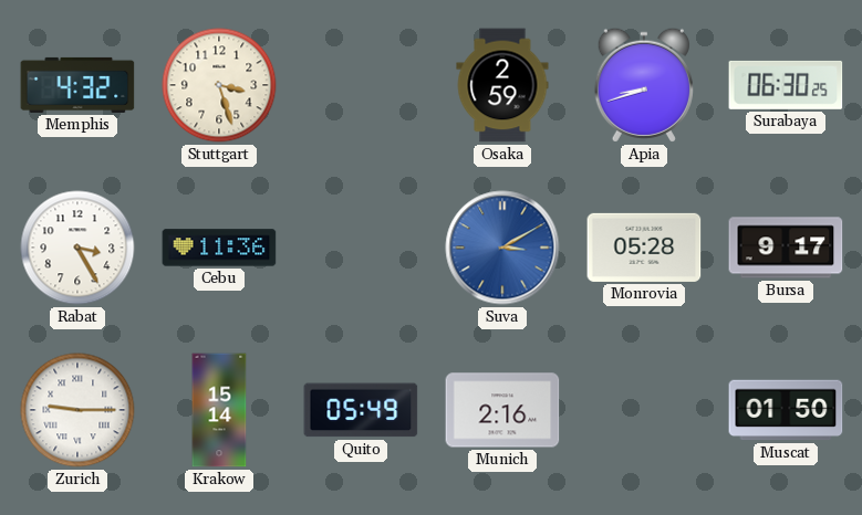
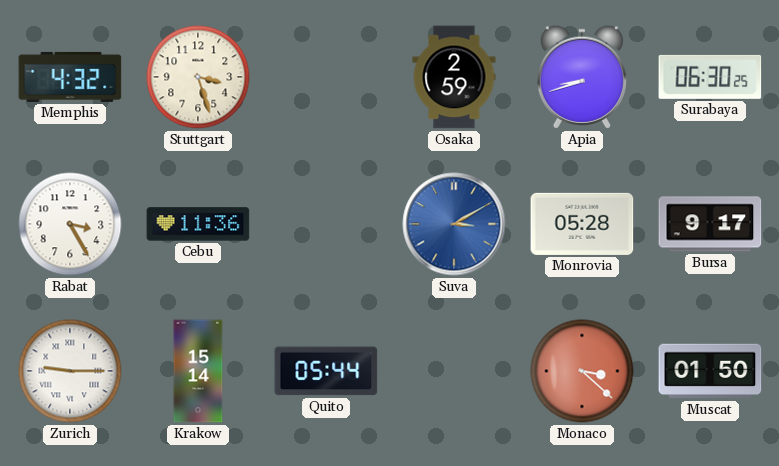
Quito: 05:49 -> 05:44 (326, 371)
Munich: 2:16 -> none (502, 410)
Monaco: none -> 3:22 (582, 371)
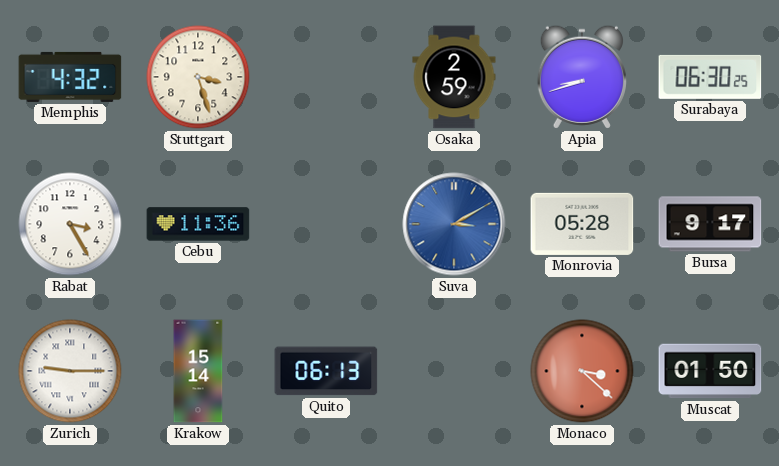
Quito: 05:44 -> 06:13 (326, 371)
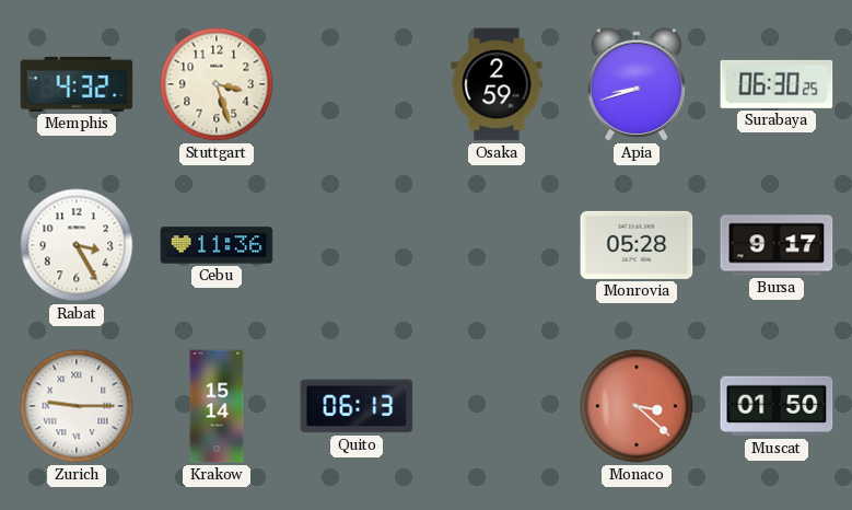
Suva: 3:10 -> none (454, 224)
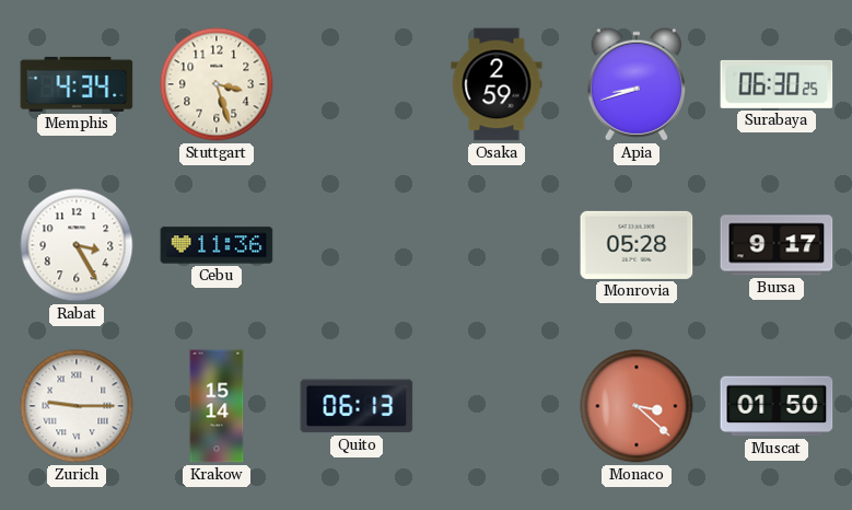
Memphis: 4:32 -> 4:34 (77, 84)
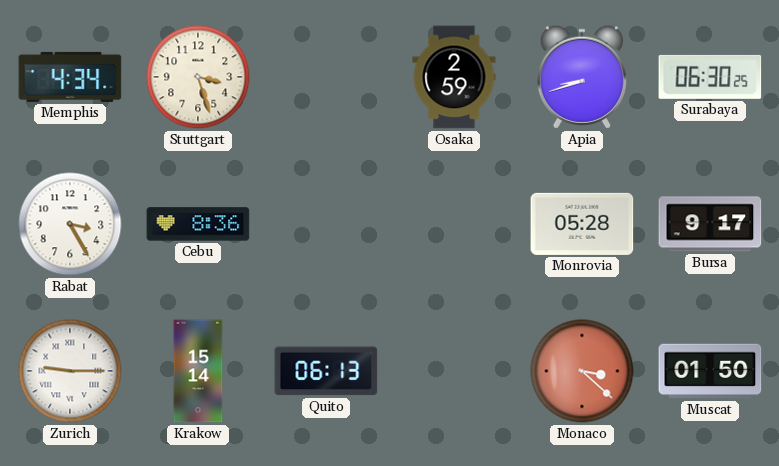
Cebu: 11:36 -> 8:36 (198, 224)
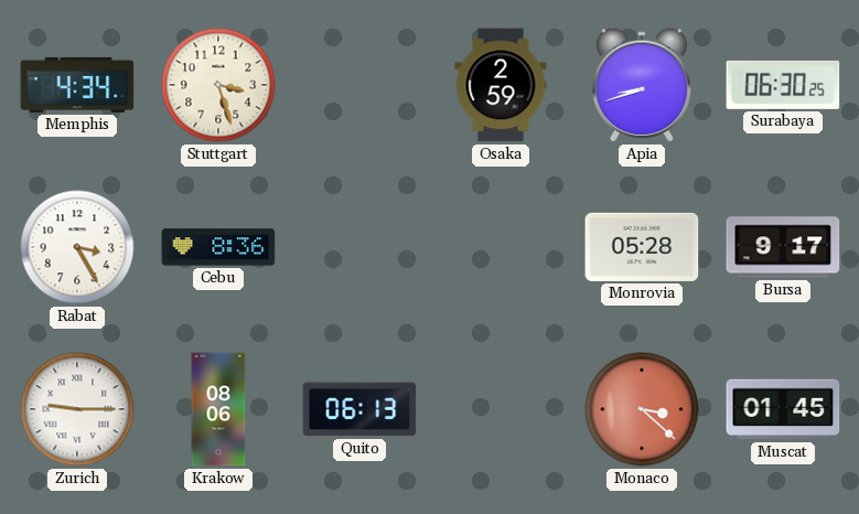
Krakow: 15:14 -> 08:06 (218, 409)
Muscat: 01:50 -> 01:45 (783, 409)
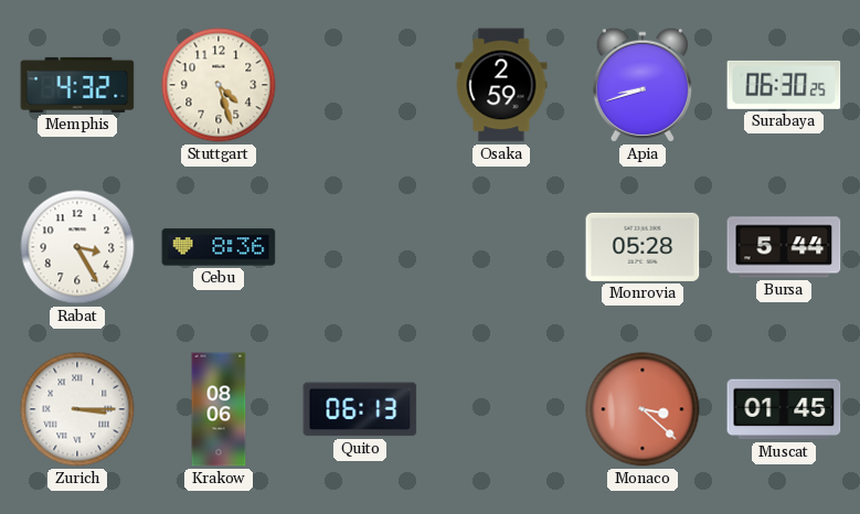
Memphis: 4:34 -> 4:32 (77, 85)
Stuttgart: 3:27 -> 4:27 (219, 85)
Bursa: 9:17 -> 5:44 (784, 247)
Zurich: 9:15 -> 3:15 (77, 409)
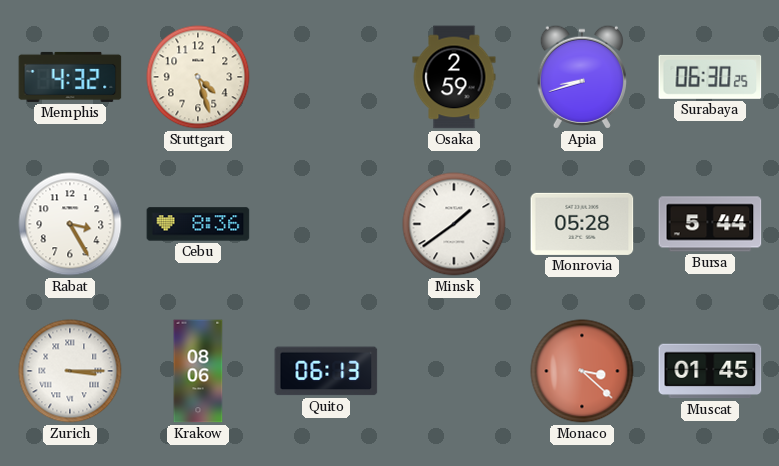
Minsk: none -> 1:39 (454, 224)
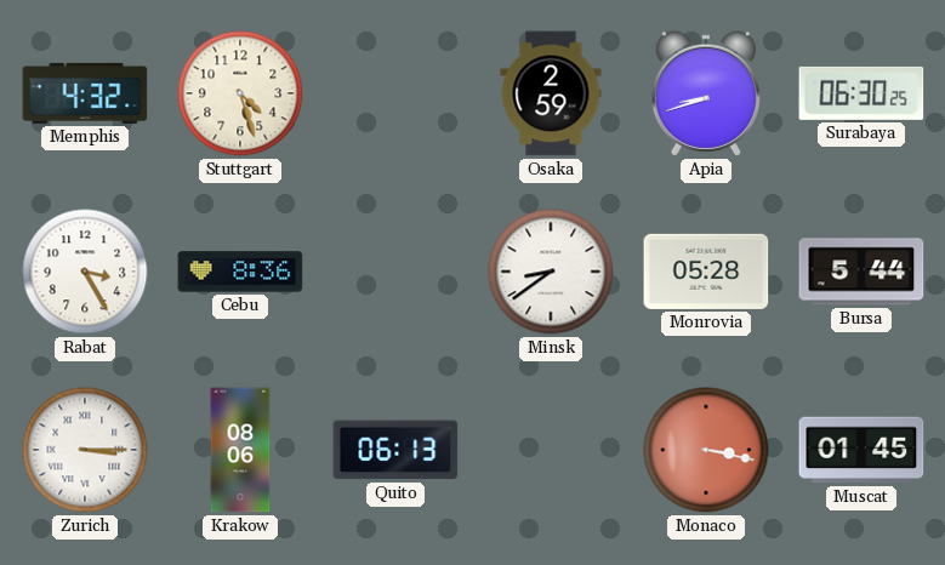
Minsk: 1:39 -> 8:39 (551, 272)
Monaco: 3:22 -> 3:17 (706, 450)
